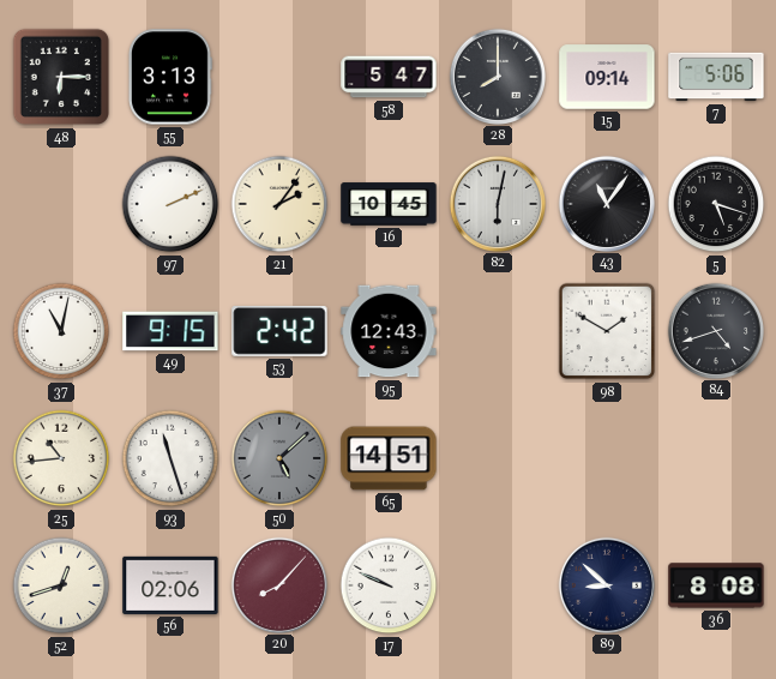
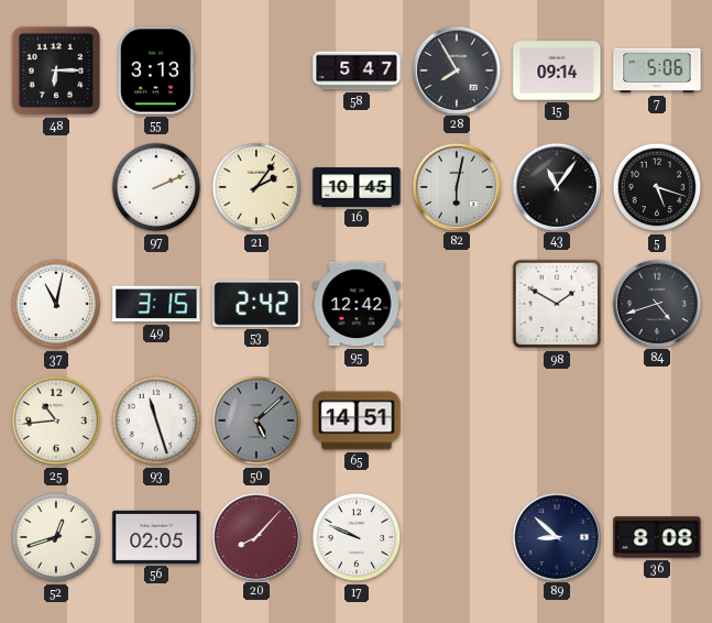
28: 8:00 -> 7:55 (456, 69)
49: 9:15 -> 3:15 (156, 304)
95: 12:43 -> 12:42 (357, 304)
56: 02:06 -> 02:05 (156, 537)
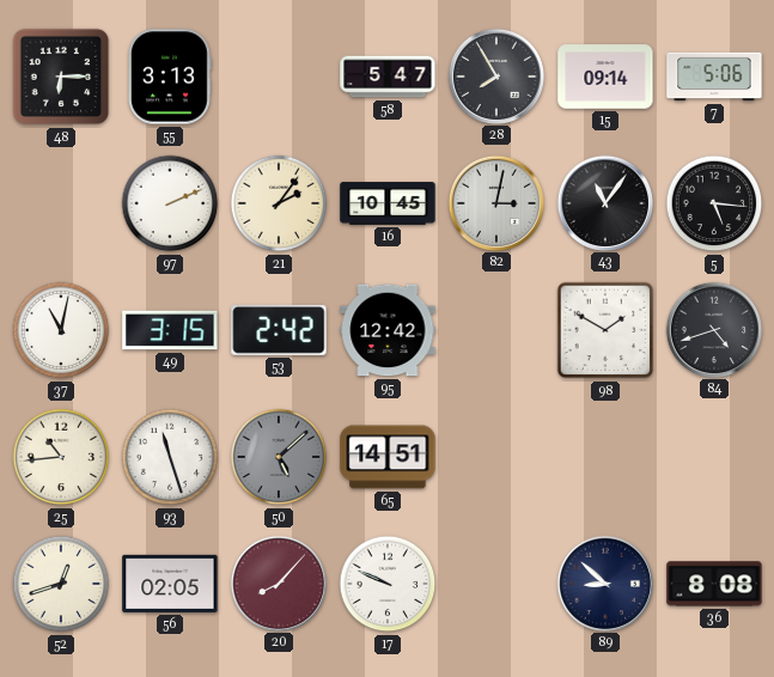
82: 6:02 -> 3:02 (495, 202)
5: 5:18 -> 5:16 (714, 203)
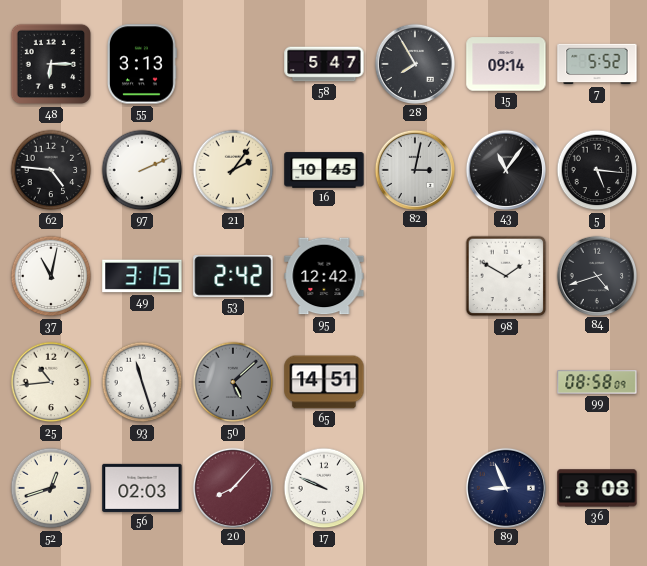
7: 5:06 -> 5:52 (597, 64)
62: none -> 4:46 (51, 170)
99: none -> 08:58 (597, 382)
56: 02:05 -> 02:03 (142, 488)
89: 8:52 -> 8:56 (505, 487)
